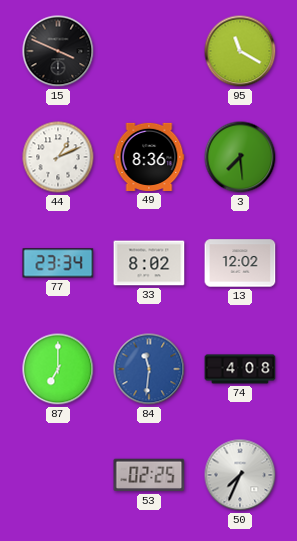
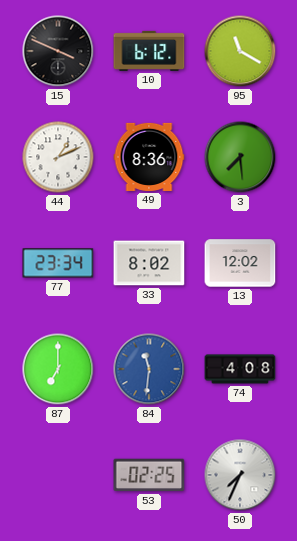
10: none -> 6:12 (149, 51)
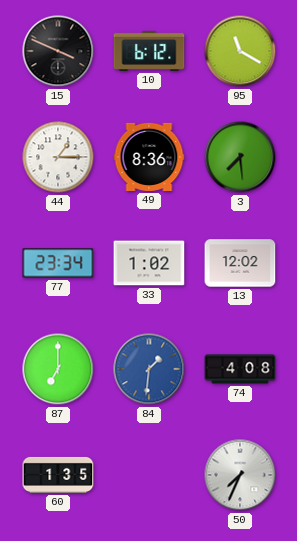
44: 1:11 -> 1:15 (58, 157)
33: 8:02 -> 1:02 (149, 263)
84: 11:31 -> 1:31 (149, 369)
60: none -> 1:35 (58, 475)
53: 02:25 -> none (149, 475)
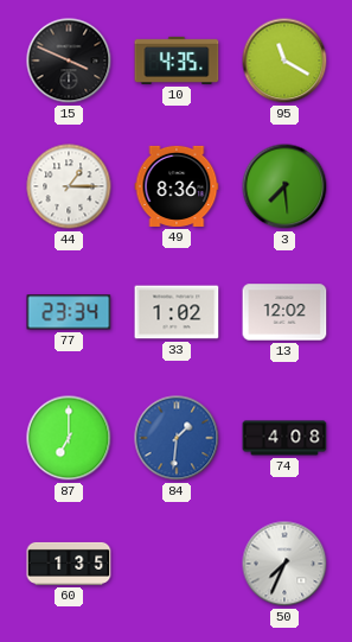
10: 6:12 -> 4:35 (177, 61)
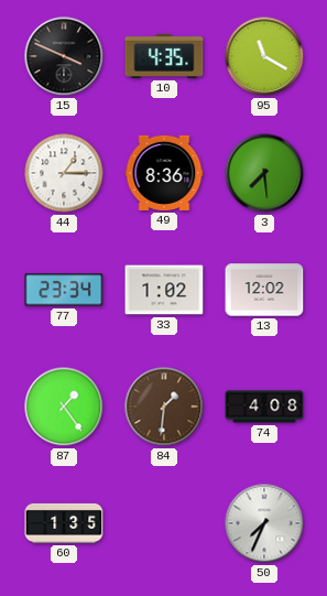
87: 7:00 -> 1:24 (64, 407)
84 dial: blue -> brown (164, 407)
